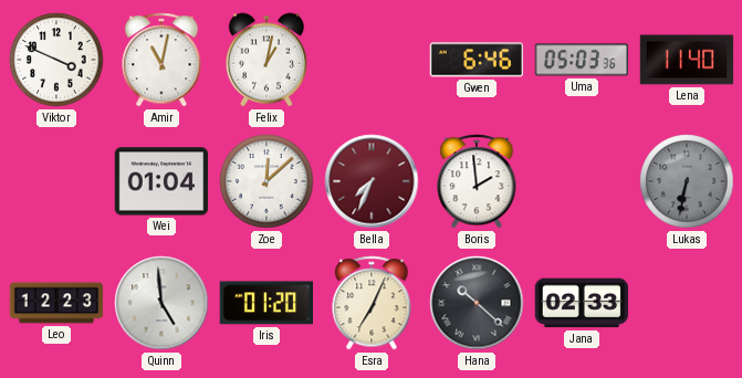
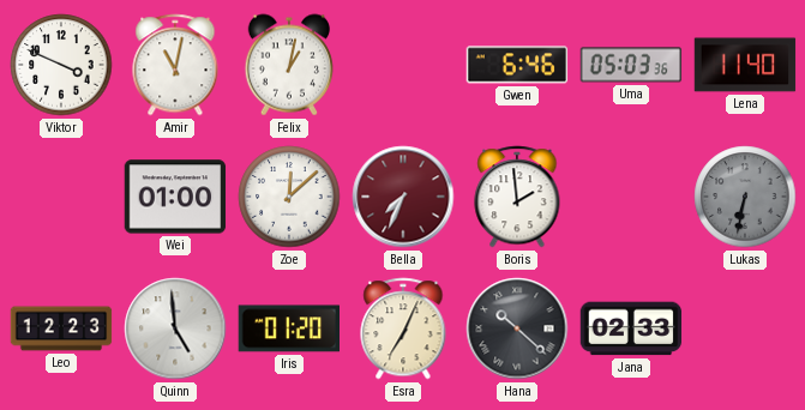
Wei: 01:04 -> 01:00 (175, 197)
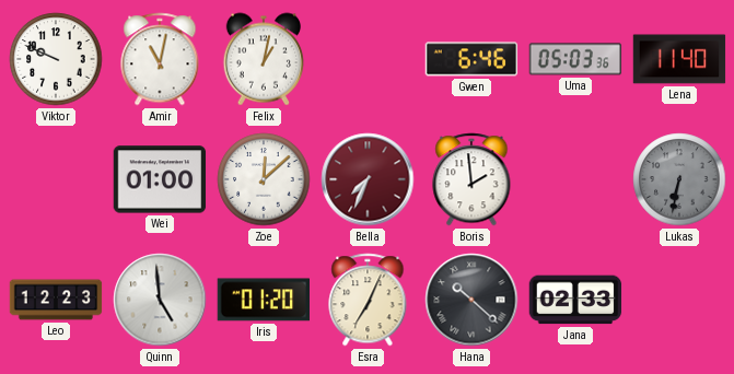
Viktor: 3:49 -> 9:49 (56, 59)
